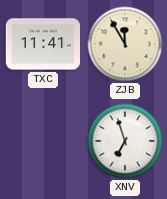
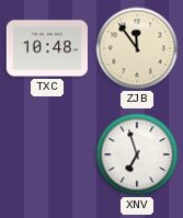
TXC: 11:41 -> 10:48 (46, 48)
ZJB: 11:55 -> 11:54 (137, 48)
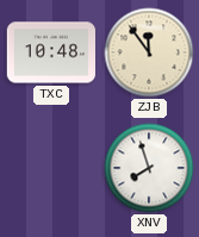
XNV: 6:57 -> 7:57 (149, 168)
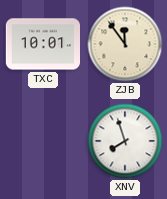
TXC: 10:48 -> 10:01 (42, 44)
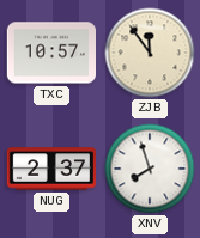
TXC: 10:01 -> 10:57 (50, 53)
NUG: none -> 2:37 (51, 169)
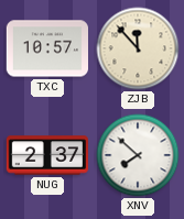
ZJB: 11:54 -> 11:53 (138, 48)
XNV: 7:57 -> 7:52 (138, 155)
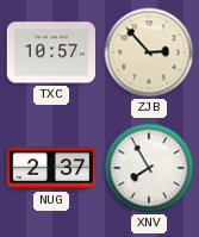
ZJB: 11:53 -> 2:53 (149, 52)
XNV: 7:52 -> 7:55 (149, 168)
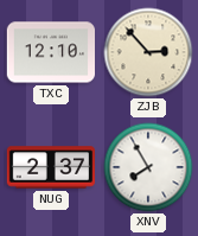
TXC: 10:57 -> 12:10 (50, 52)
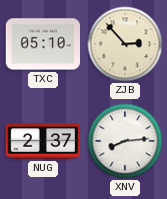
TXC: 12:10 -> 05:10 (42, 44)
XNV: 7:55 -> 8:14 (125, 141)
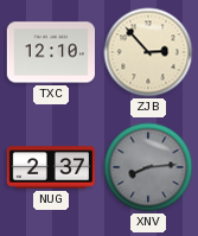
TXC: 05:10 -> 12:10 (50, 52)
XNV dial: white -> grey (148, 167)
